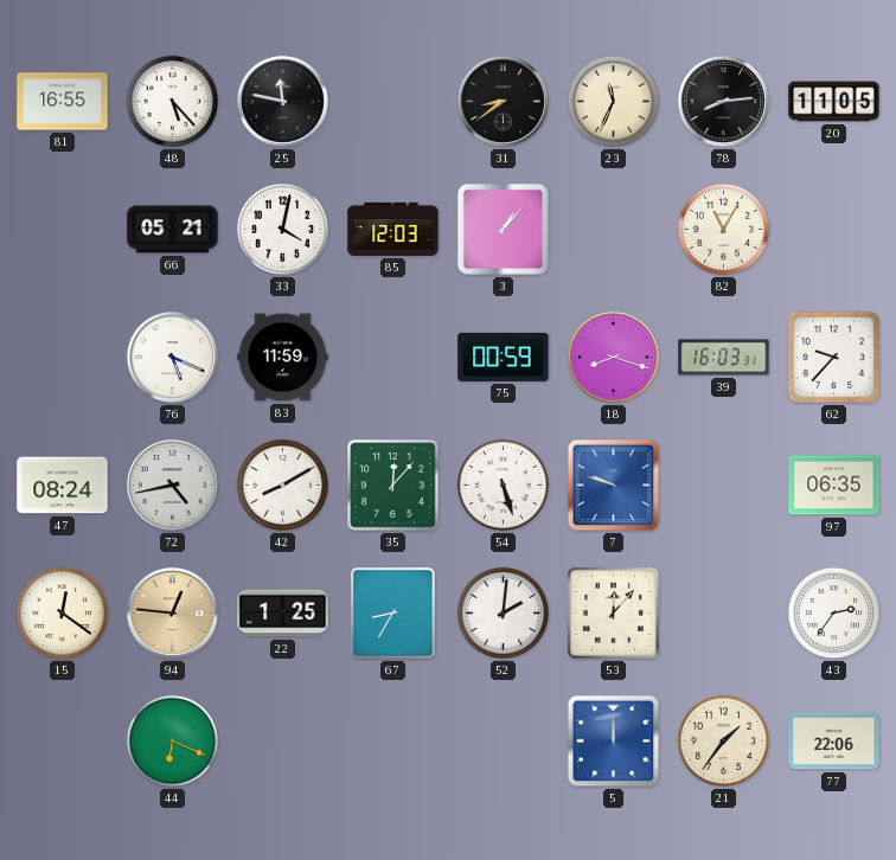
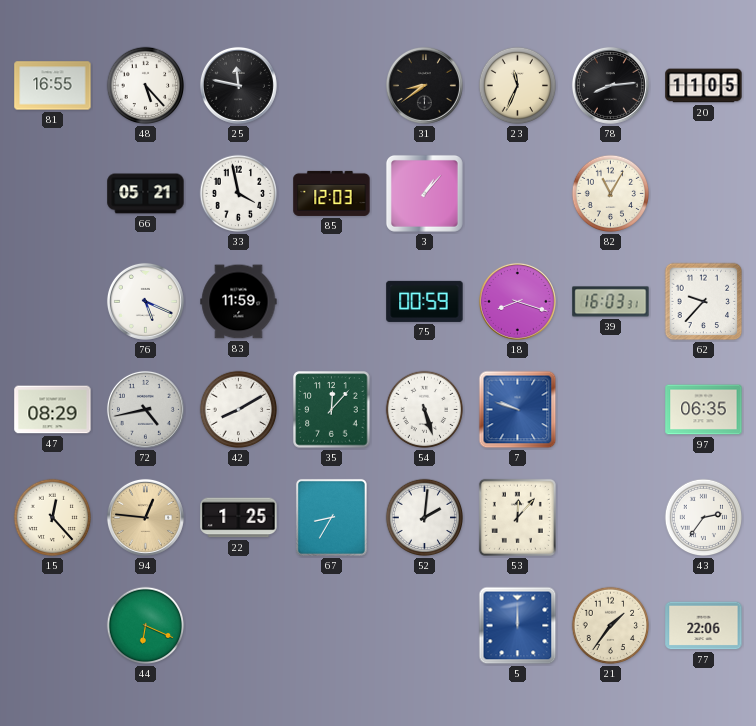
33: 4:02 -> 3:58 (239, 194)
47: 08:24 -> 08:29 (53, 410)
15: 12:21 -> 12:23 (53, 518)
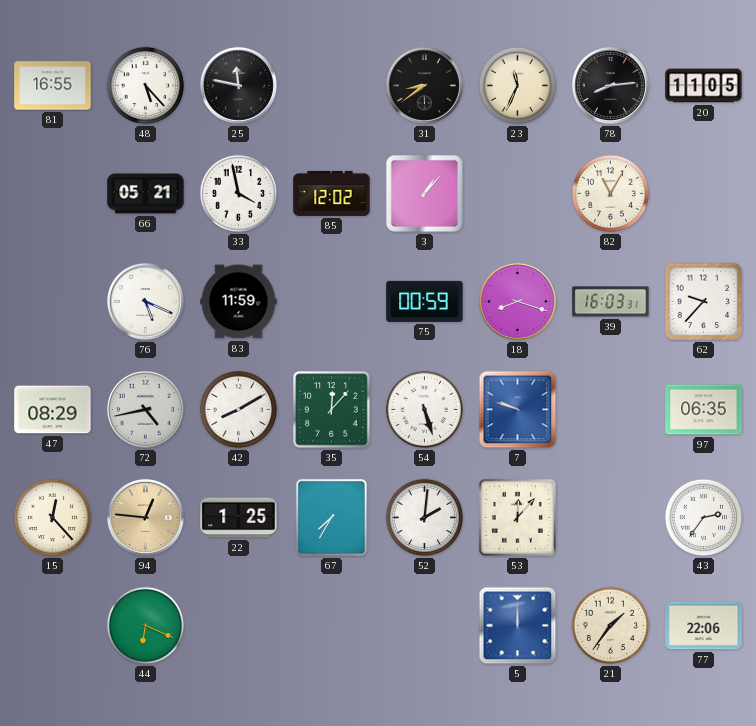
85: 12:03 -> 12:02 (332, 193)
67: 8:35 -> 7:35 (331, 517)
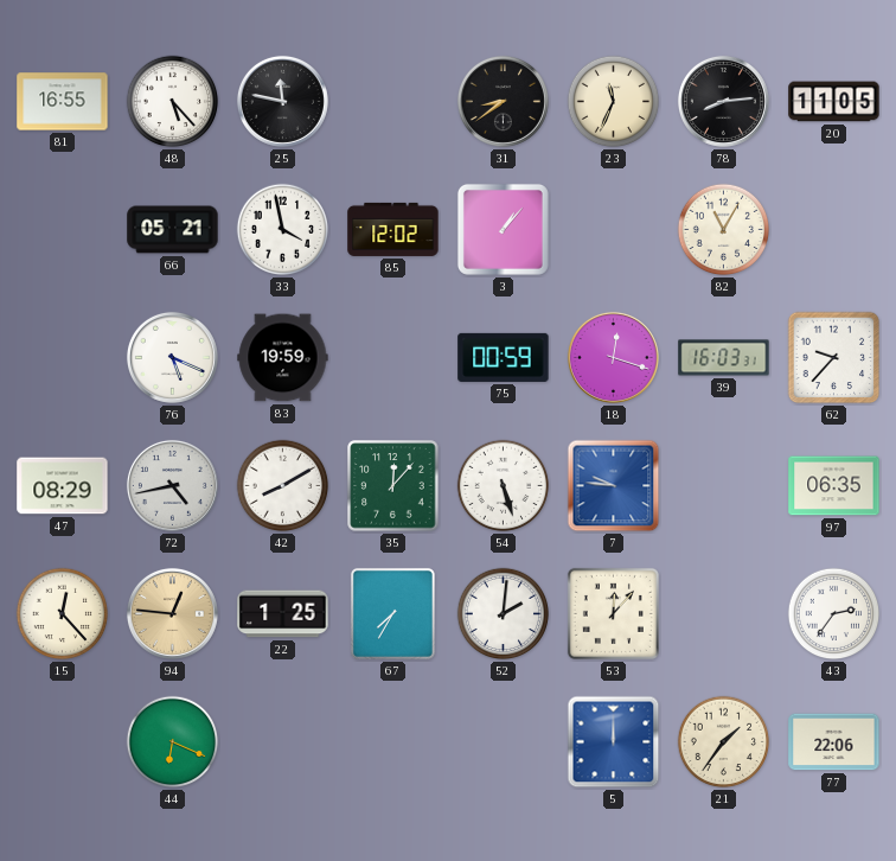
83: 11:59 -> 19:59 (283, 358)
18: 8:18 -> 12:18 (613, 357)
7: 9:48 -> 9:46 (614, 486)
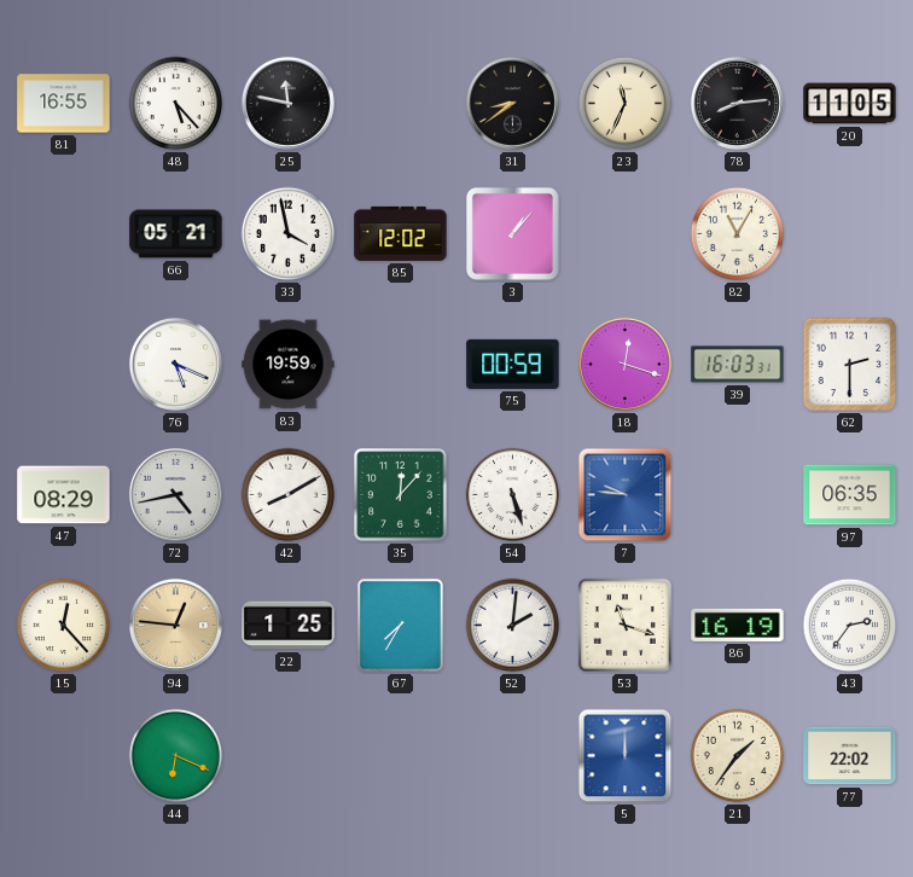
62: 9:37 -> 2:30 (850, 365)
53: 12:07 -> 11:18 (624, 625)
86: none -> 16:19 (738, 625)
77: 22:06 -> 22:02 (850, 756)
